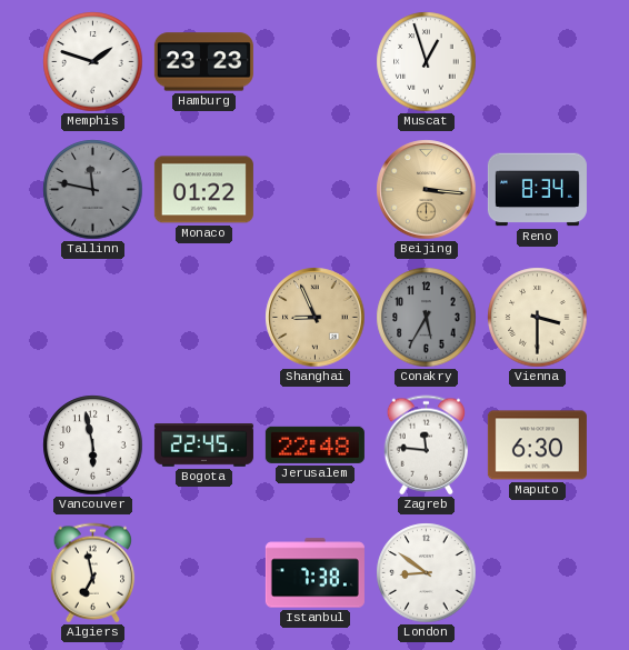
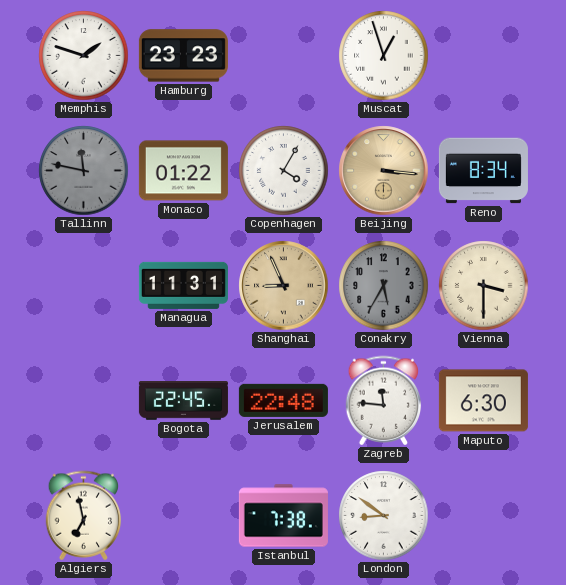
Copenhagen: none -> 4:05 (284, 171)
Managua: none -> 11:31 (183, 285)
Vancouver: 5:58 -> none (93, 446)
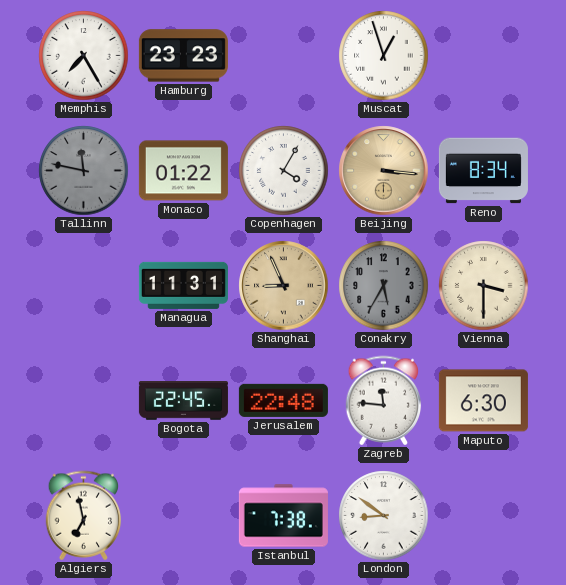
Memphis: 1:48 -> 7:25 (84, 56)
